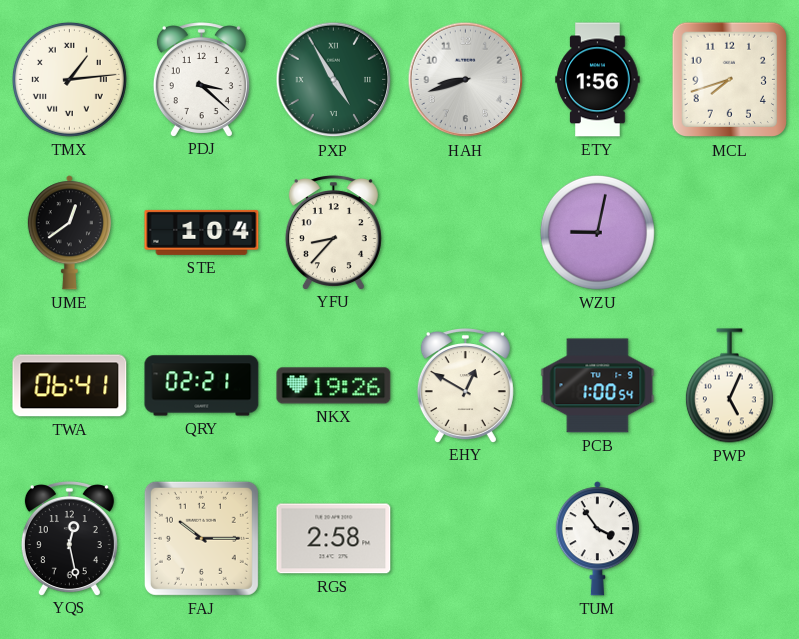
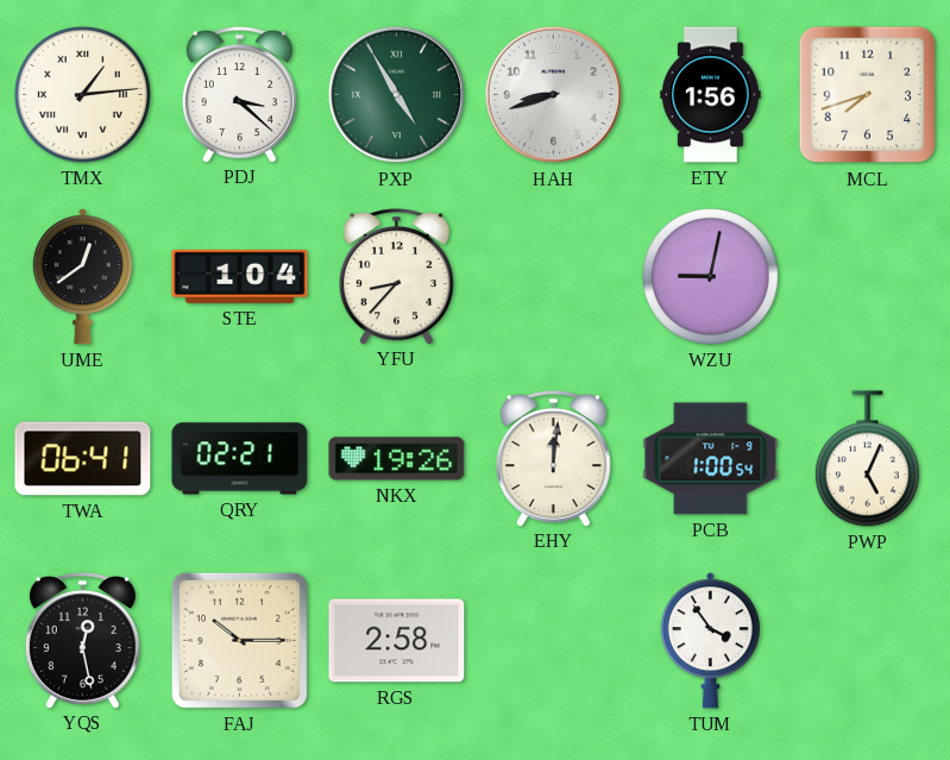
EHY: 12:50 -> 12:01 (553, 458)
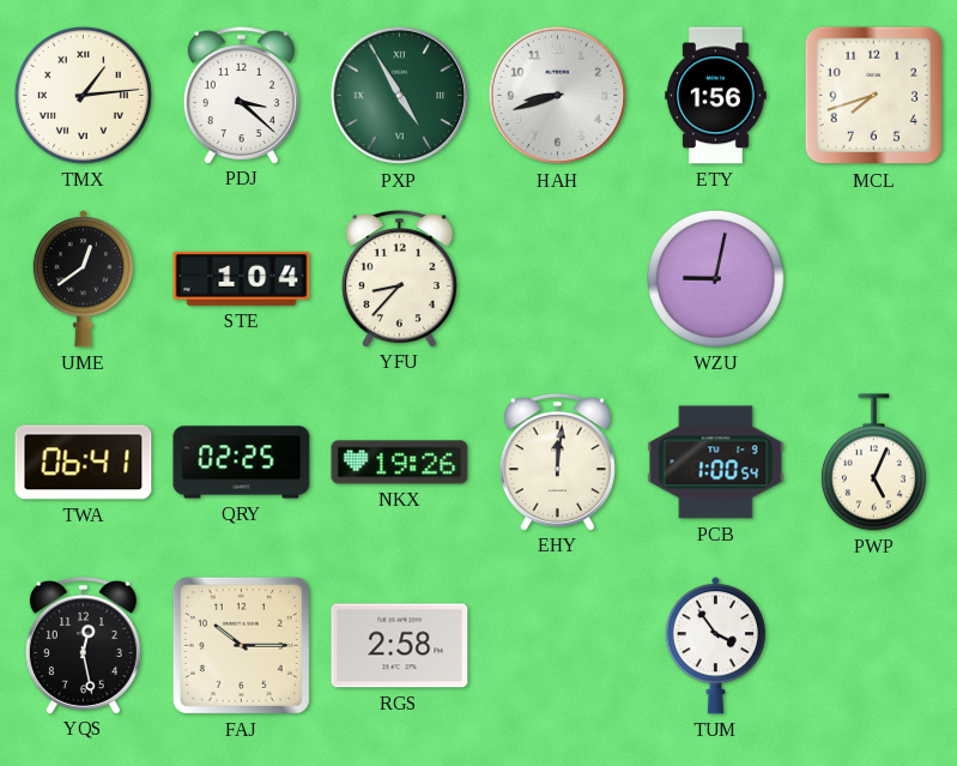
QRY: 02:21 -> 02:25 (242, 463)
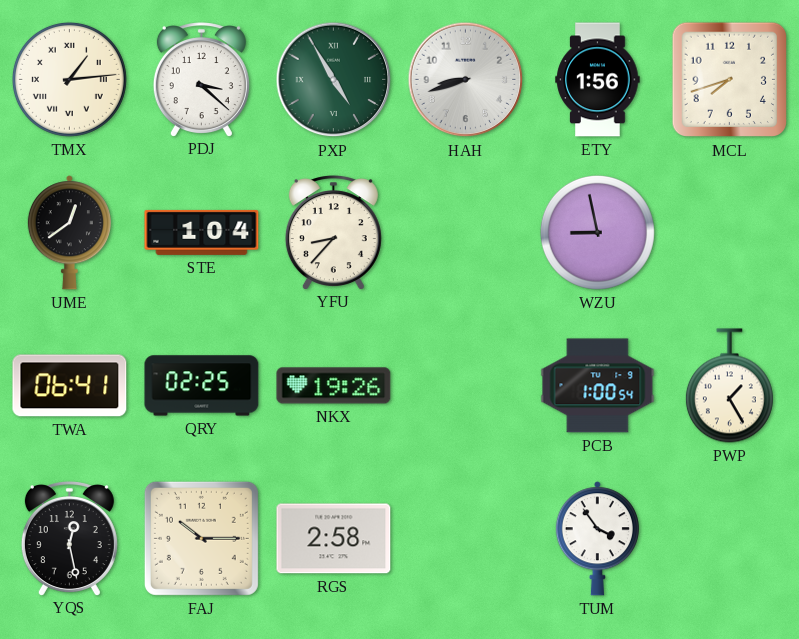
WZU: 9:02 -> 8:58 (597, 232)
EHY: 12:01 -> none (557, 462)
PWP: 5:04 -> 1:25 (729, 386)
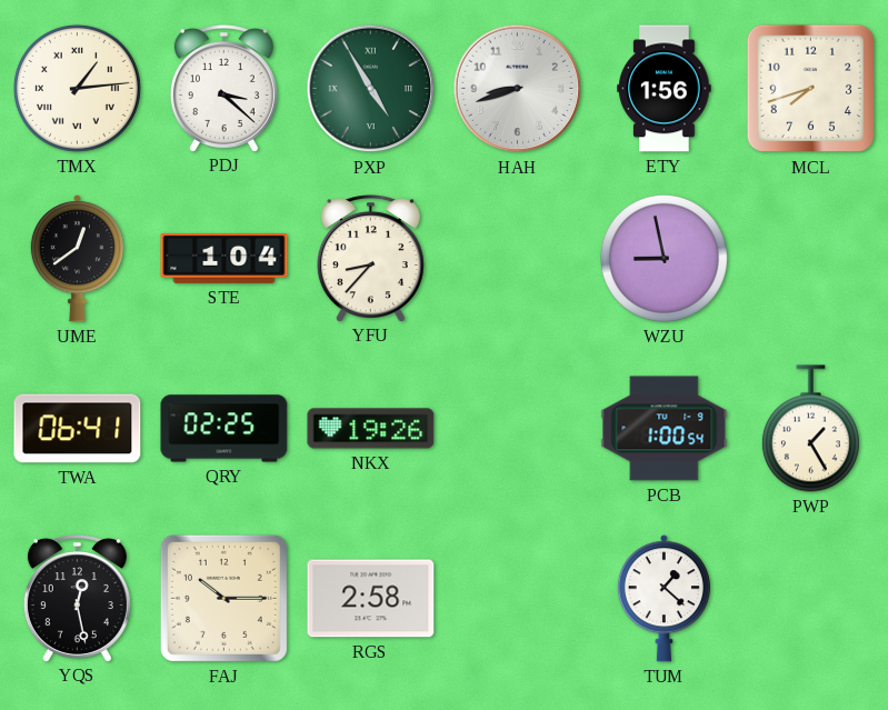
TUM: 3:54 -> 1:22 (663, 599)
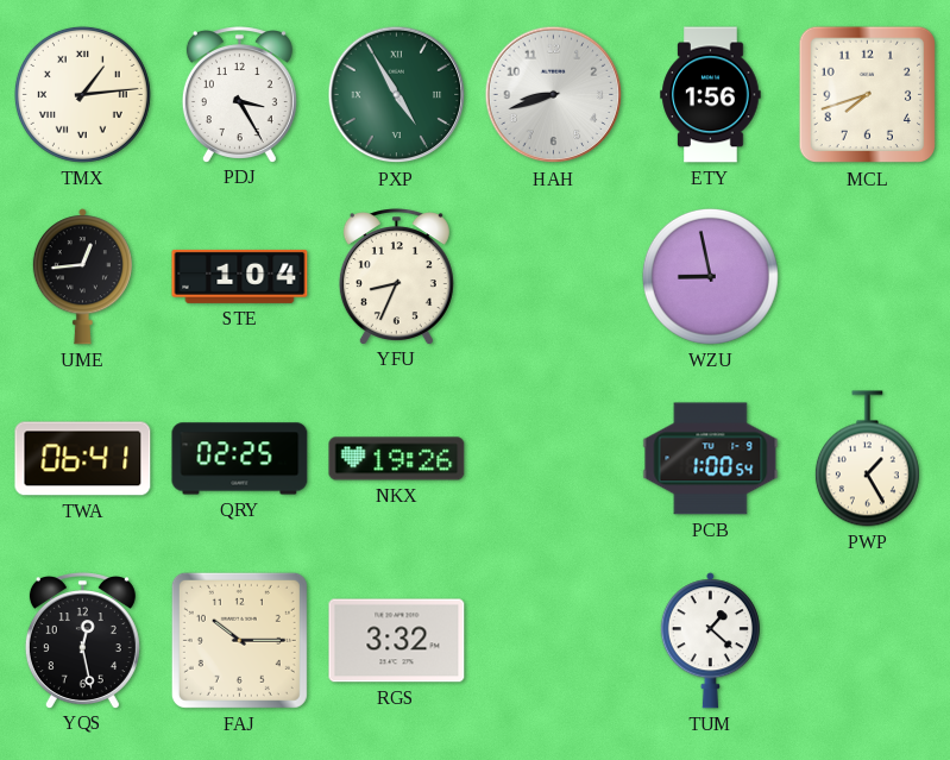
PDJ: 3:22 -> 3:25 (239, 94)
UME: 12:39 -> 12:44 (82, 277)
YFU: 8:37 -> 8:34 (396, 276)
RGS: 2:58 -> 3:32 (397, 641)
